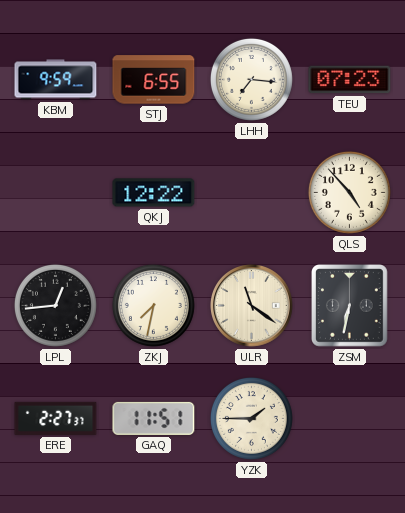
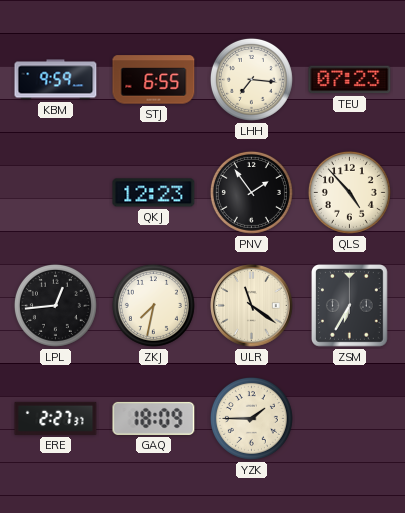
QKJ: 12:22 -> 12:23 (154, 193)
PNV: none -> 1:54 (251, 192)
ZSM: 6:32 -> 6:35 (350, 306)
GAQ: 11:51 -> 18:09 (154, 418)
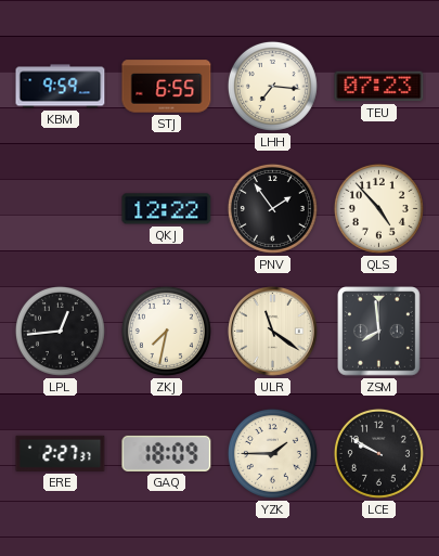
QKJ: 12:23 -> 12:22 (167, 209)
ZSM: 6:35 -> 7:59 (379, 332)
LCE: none -> 9:50 (378, 453)
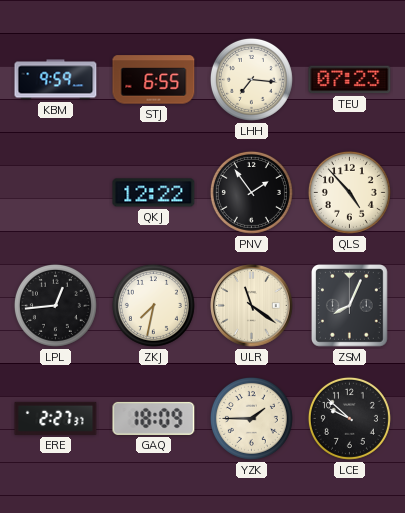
ZSM: 7:59 -> 8:04 (350, 306)
LCE: 9:50 -> 9:52 (349, 418)
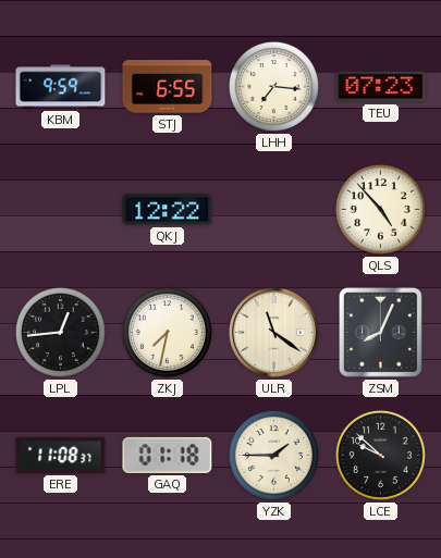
PNV: 1:54 -> none (251, 192)
ERE: 2:27 -> 11:08 (61, 455)
GAQ: 18:09 -> 01:18 (168, 455)
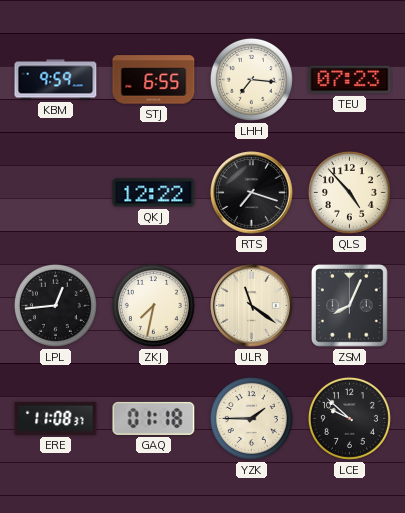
RTS: none -> 7:18 (252, 193)
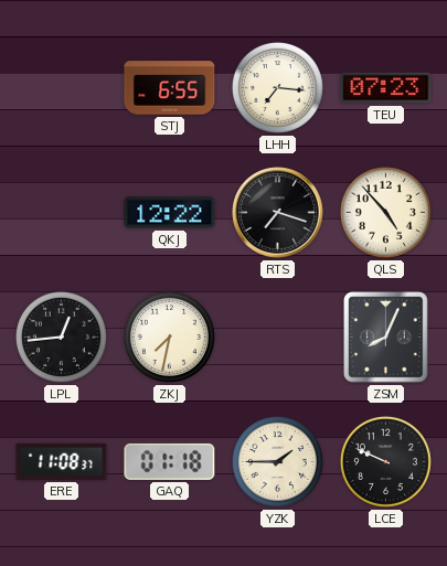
KBM: 9:59 -> none (56, 80)
ULR: 11:21 -> none (252, 306)
LCE: 9:52 -> 9:49 (385, 461)
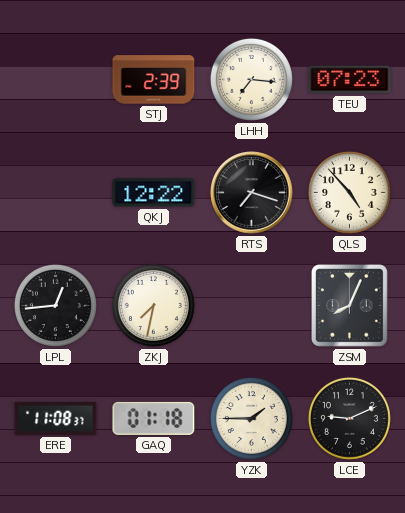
STJ: 6:55 -> 2:39 (154, 80)
LCE: 9:49 -> 9:11 (349, 418)
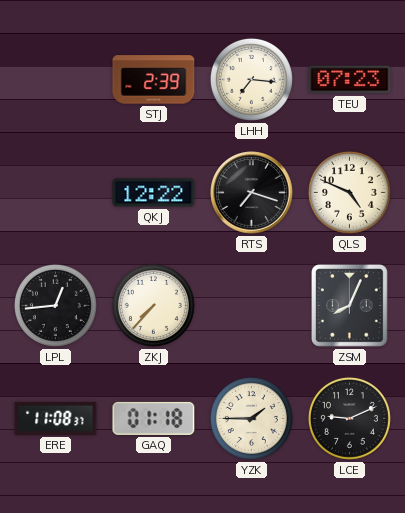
QLS: 4:53 -> 4:49 (349, 192)
ZKJ: 7:32 -> 7:37 (153, 305)
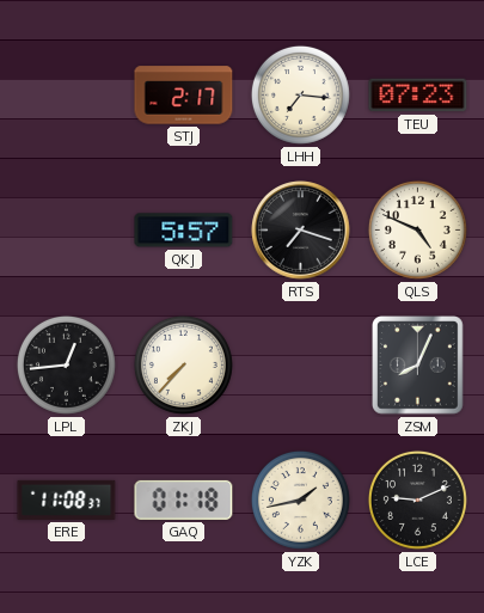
STJ: 2:39 -> 2:17 (184, 96)
QKJ: 12:22 -> 5:57 (184, 231)
YZK: 1:45 -> 1:43 (300, 499)
